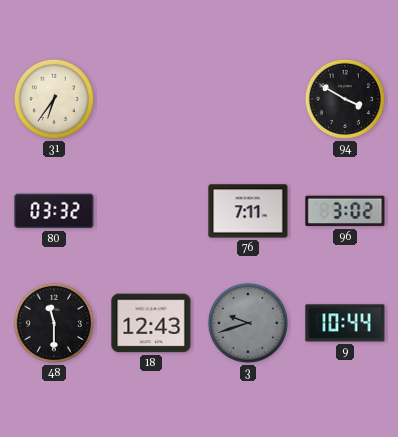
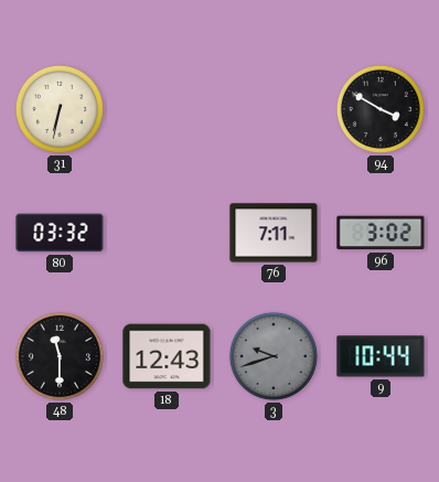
31: 6:36 -> 6:32 (60, 109)
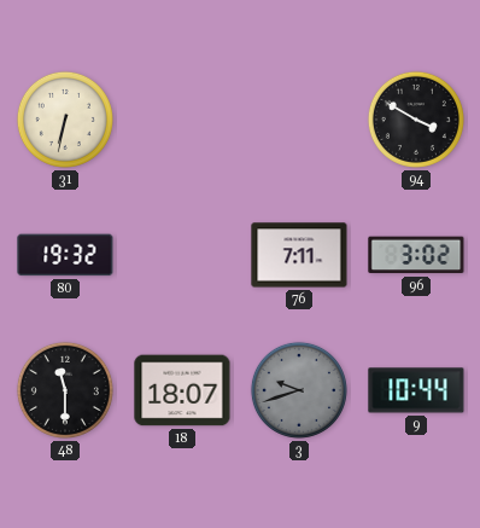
80: 03:32 -> 19:32 (65, 255)
18: 12:43 -> 18:07 (182, 390)
